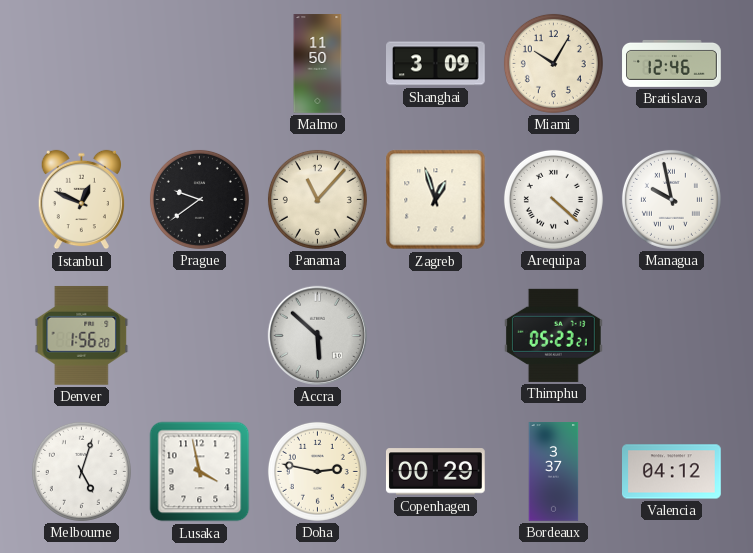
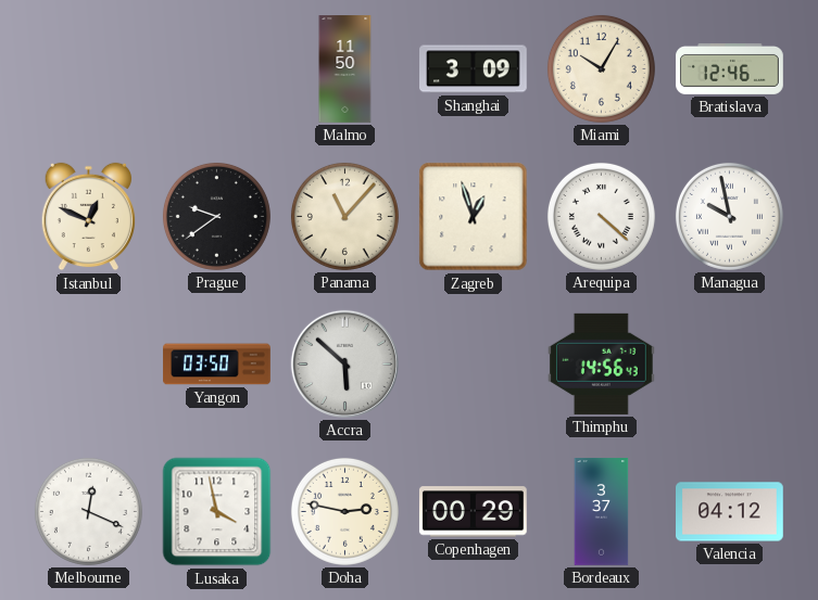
Denver: 1:56 -> none (82, 335)
Yangon: none -> 03:50 (217, 365)
Thimphu: 05:23 -> 14:56 (601, 363)
Melbourne: 5:03 -> 12:19 (88, 511)
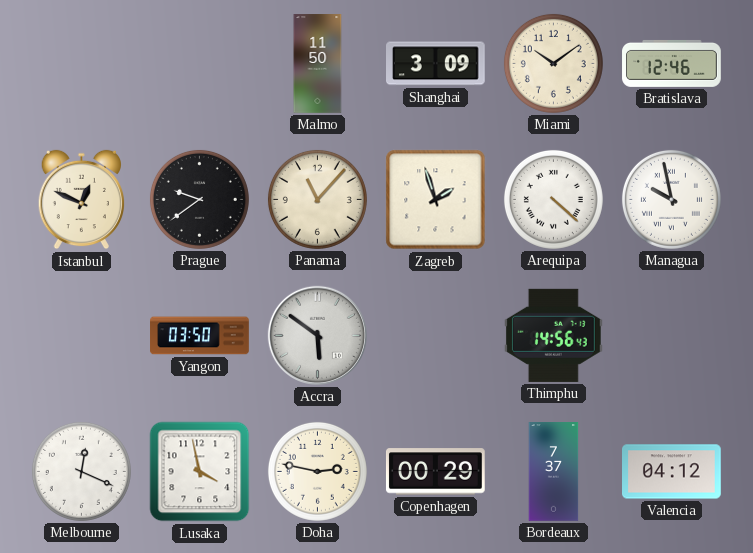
Miami: 10:05 -> 10:09 (553, 63)
Zagreb: 12:57 -> 1:57 (436, 200)
Accra: 5:52 -> 5:51 (317, 335)
Bordeaux: 3:37 -> 7:37 (554, 472)
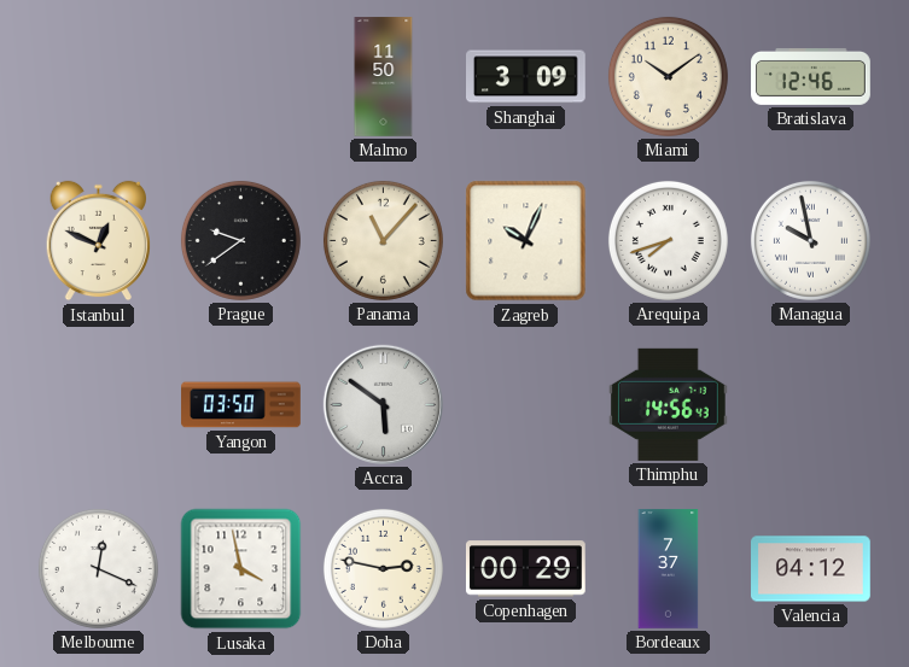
Zagreb: 1:57 -> 10:04 (526, 241)
Arequipa: 4:22 -> 7:42 (668, 240)
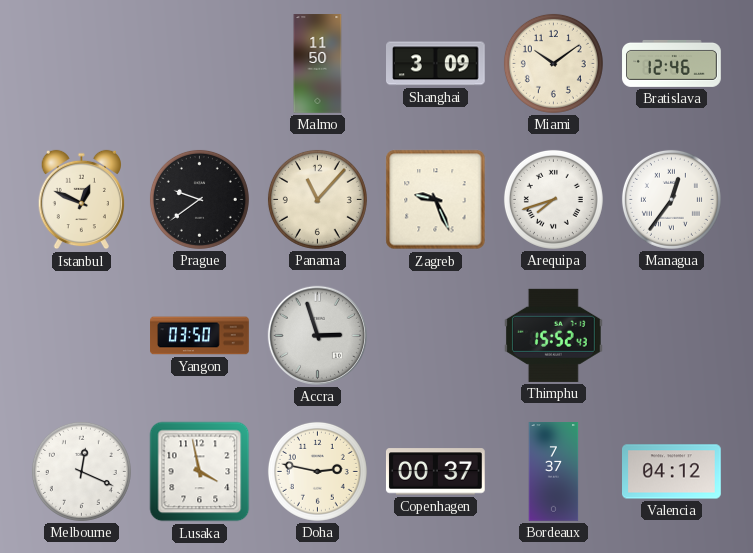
Zagreb: 10:04 -> 9:26 (436, 200)
Managua: 9:58 -> 12:36 (671, 199)
Accra: 5:51 -> 2:57 (317, 335)
Thimphu: 14:56 -> 15:52 (553, 335)
Copenhagen: 00:29 -> 00:37 (435, 472)
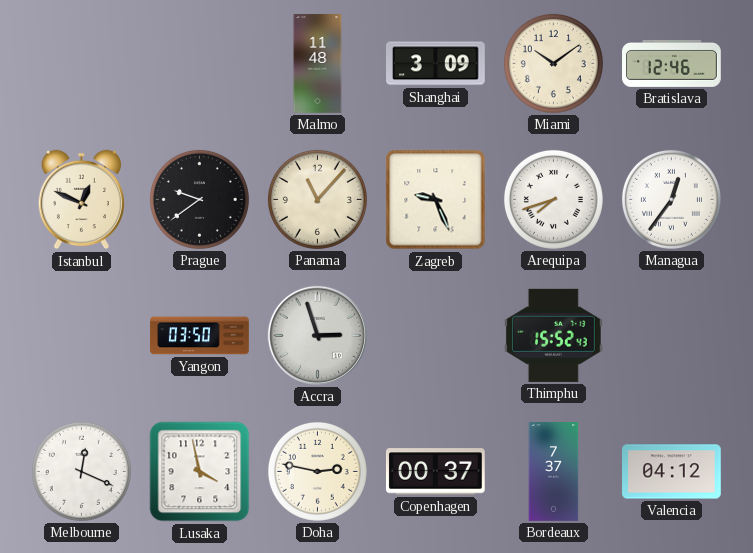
Malmo: 11:50 -> 11:48 (318, 64)
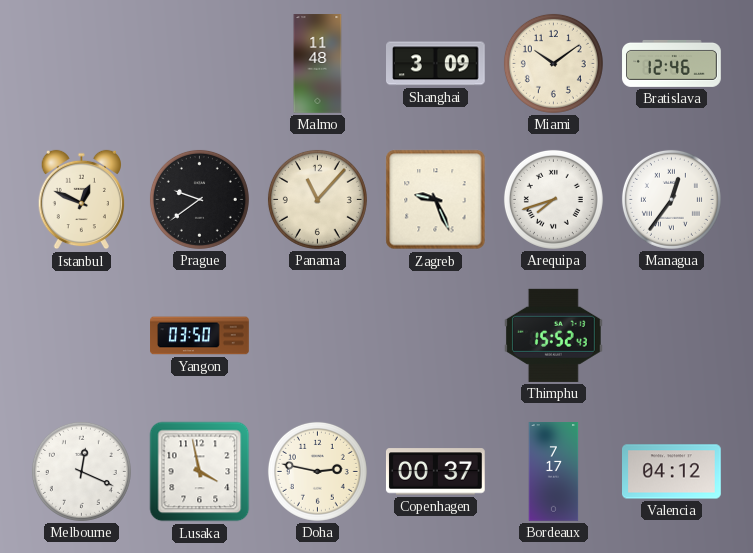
Accra: 2:57 -> none (317, 335)
Bordeaux: 7:37 -> 7:17 (554, 472)
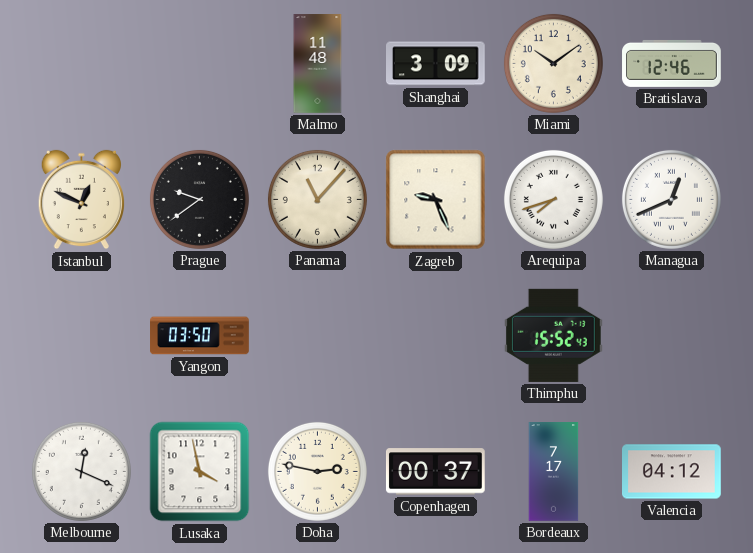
Managua: 12:36 -> 12:41 (671, 199)
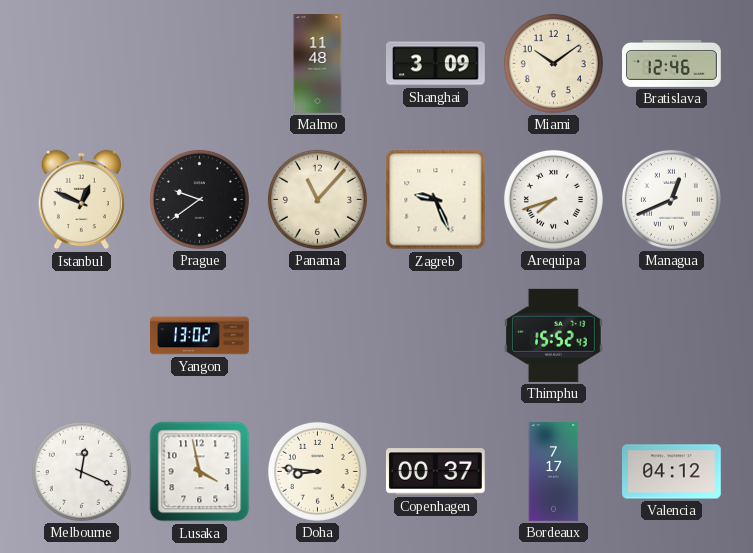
Yangon: 03:50 -> 13:02 (200, 336)
Doha: 2:47 -> 8:46 (317, 471)
